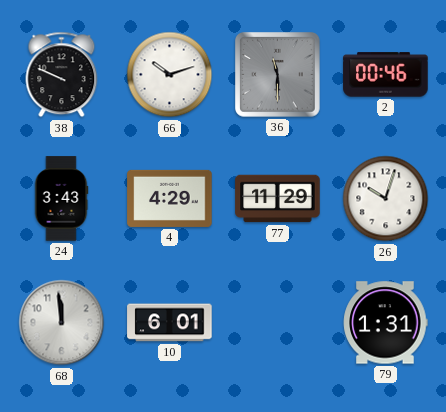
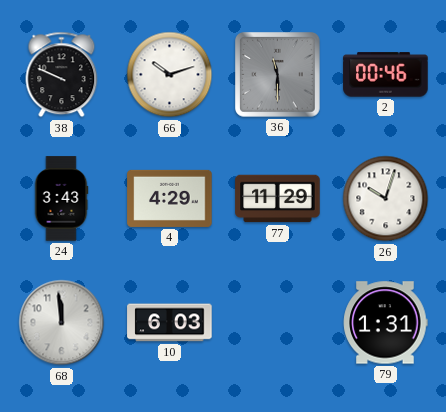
10: 6:01 -> 6:03 (170, 323)
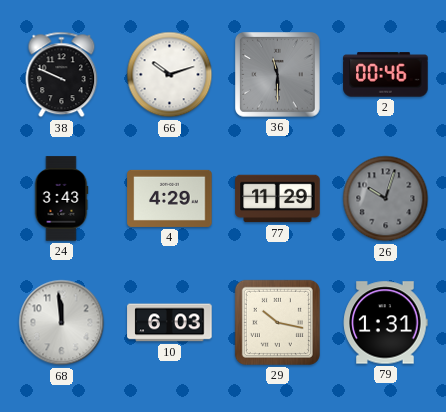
26 dial: white -> grey (386, 199)
29: none -> 10:17 (277, 322)
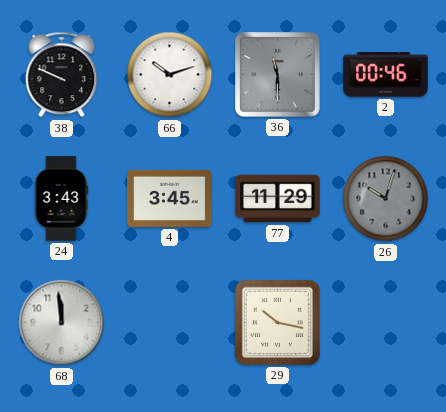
4: 4:29 -> 3:45 (170, 198)
10: 6:03 -> none (170, 323)
79: 1:31 -> none (385, 323)
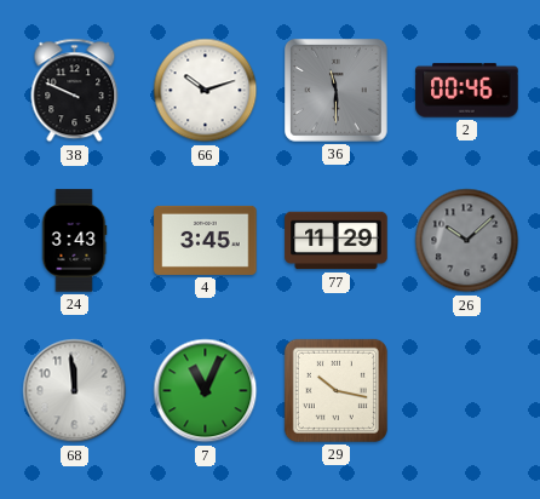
26: 10:03 -> 10:08 (467, 241)
7: none -> 11:04 (206, 391)
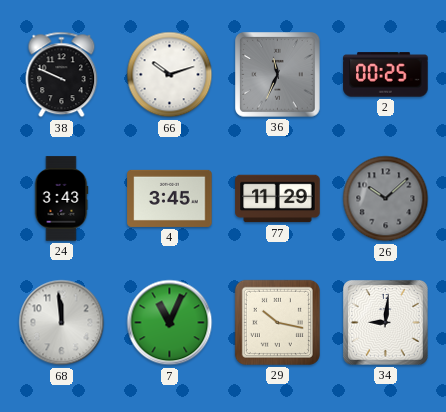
36: 11:30 -> 11:34 (278, 75)
2: 00:46 -> 00:25 (386, 75)
34: none -> 9:01 (386, 323)
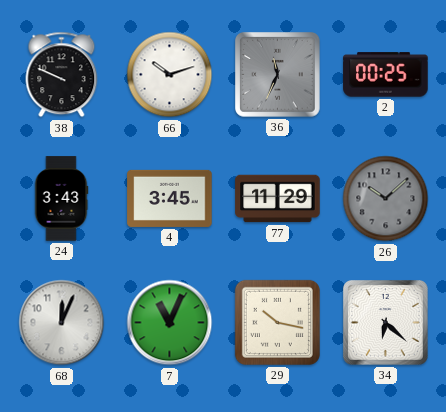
68: 11:59 -> 12:04 (62, 323)
34: 9:01 -> 6:22 (386, 323)
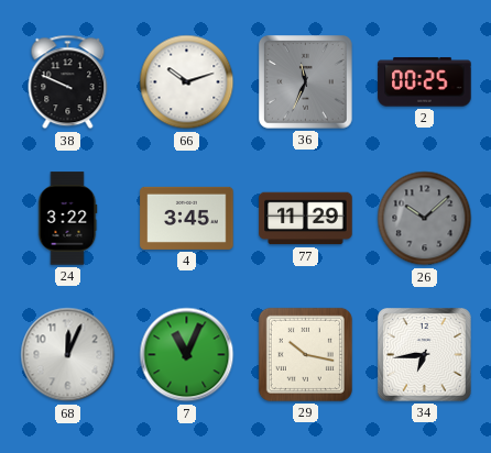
24: 3:43 -> 3:22 (67, 219)
34: 6:22 -> 6:44 (425, 355)
